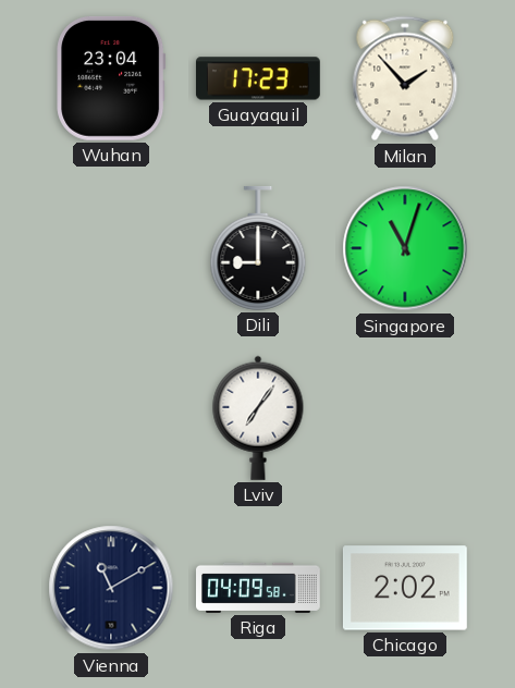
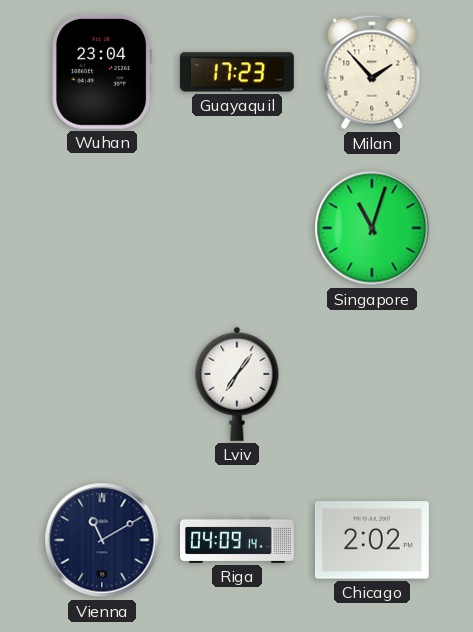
Dili: 9:00 -> none (258, 248)
Riga: 04:09:58 -> 04:09:14 (238, 540)
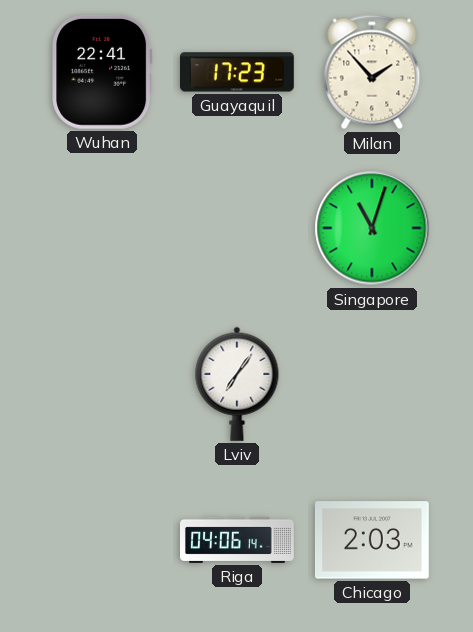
Wuhan: 23:04 -> 22:41 (102, 72)
Vienna: 11:10 -> none (102, 540)
Riga: 04:09 -> 04:06 (238, 540)
Chicago: 2:02 -> 2:03 (372, 540)
